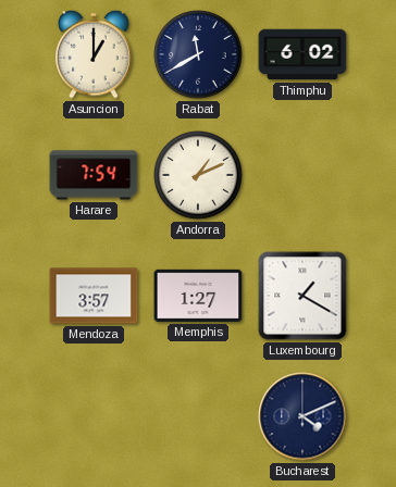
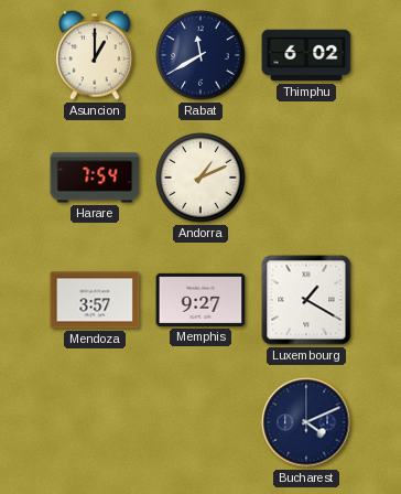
Memphis: 1:27 -> 9:27 (201, 300)
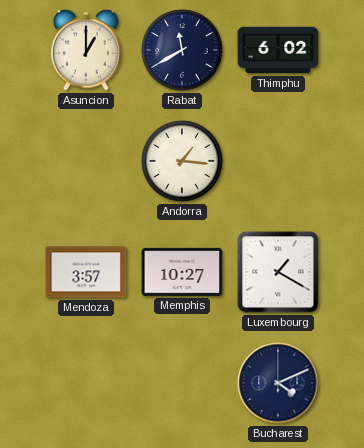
Harare: 7:54 -> none (95, 178)
Andorra: 1:11 -> 1:16 (182, 161)
Memphis: 9:27 -> 10:27 (182, 272)
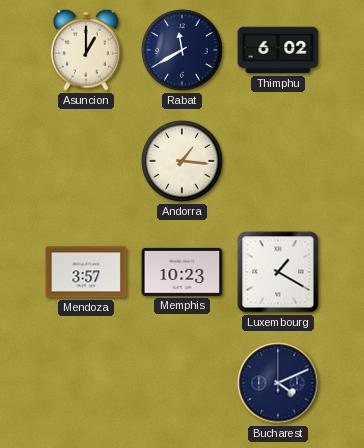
Memphis: 10:27 -> 10:23 (182, 272)
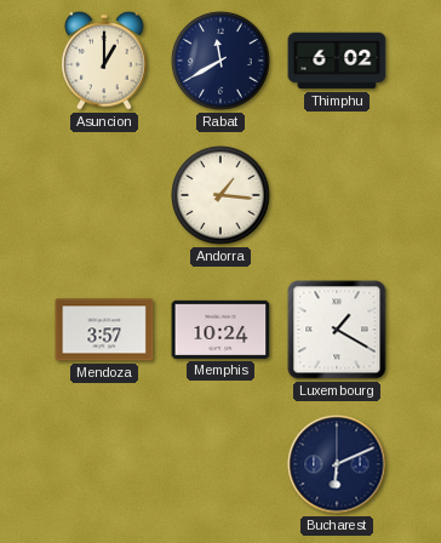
Memphis: 10:23 -> 10:24 (220, 330)
Bucharest: 4:11 -> 6:11 (337, 464)
